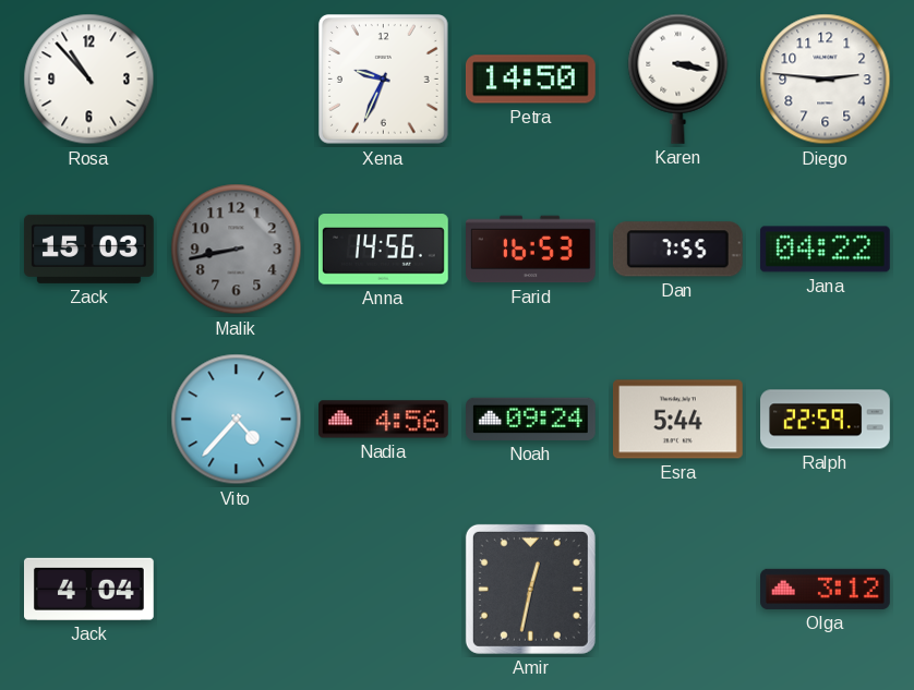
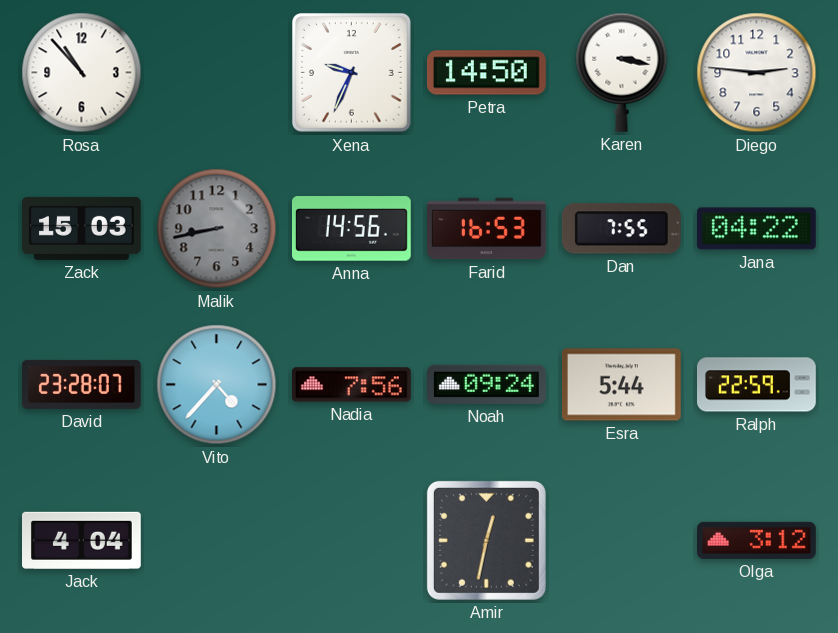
David: none -> 23:28 (82, 384)
Nadia: 4:56 -> 7:56 (352, 385)
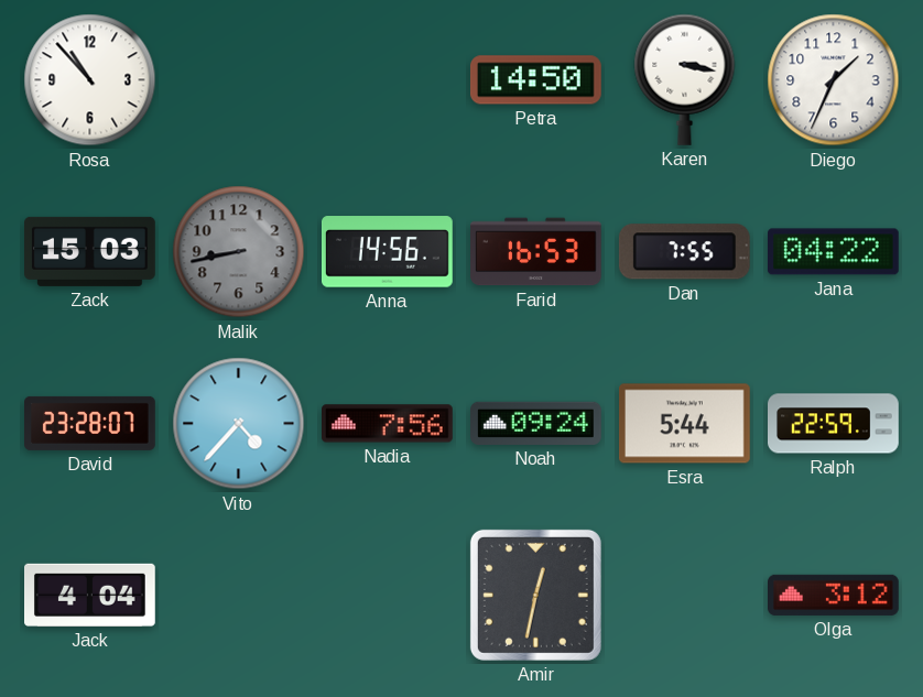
Xena: 9:34 -> none (352, 73)
Diego: 2:46 -> 1:34 (834, 80)
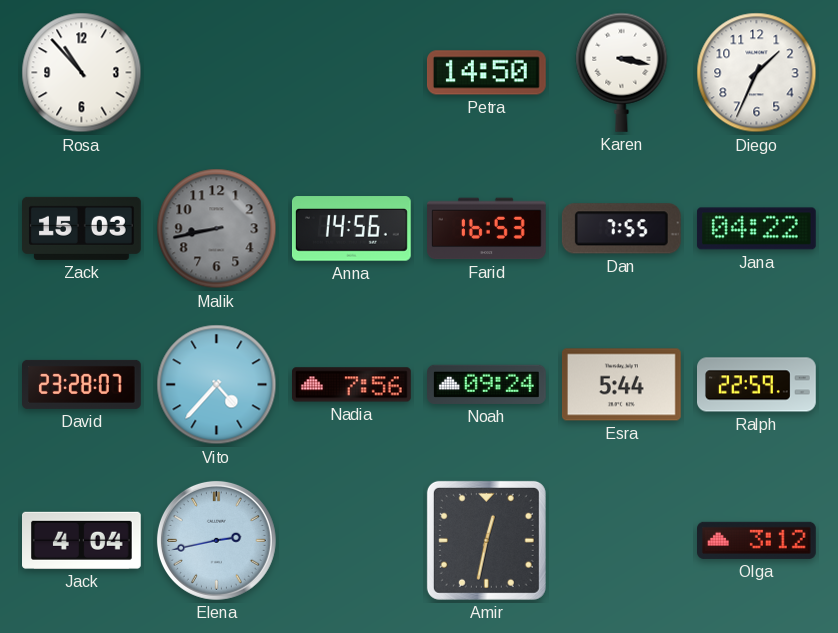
Elena: none -> 2:43 (216, 540)
